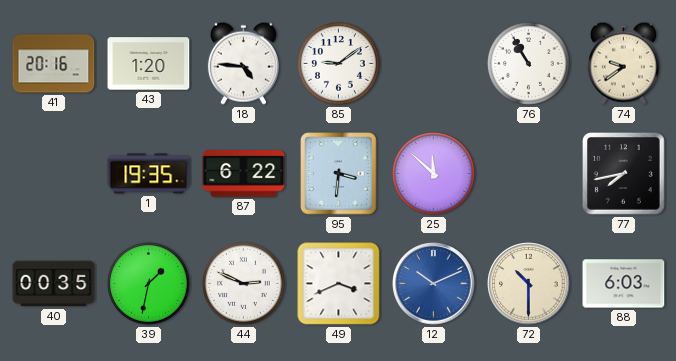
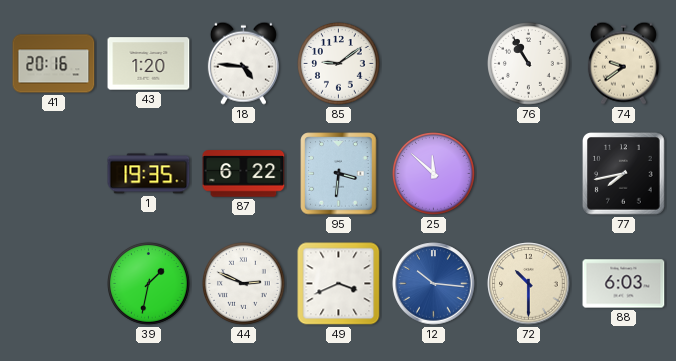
40: 00:35 -> none (54, 284)
12: 10:11 -> 10:16 (434, 284)
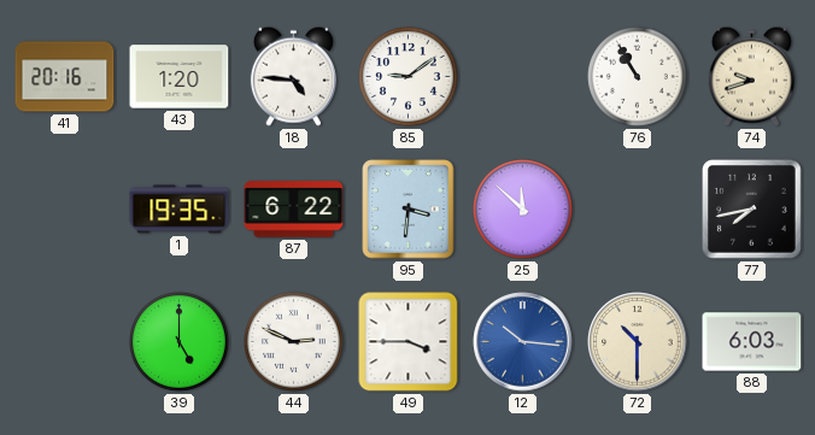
74: 9:39 -> 9:42 (751, 76)
39: 1:32 -> 5:00 (180, 342)
49: 3:41 -> 3:45 (409, 342)
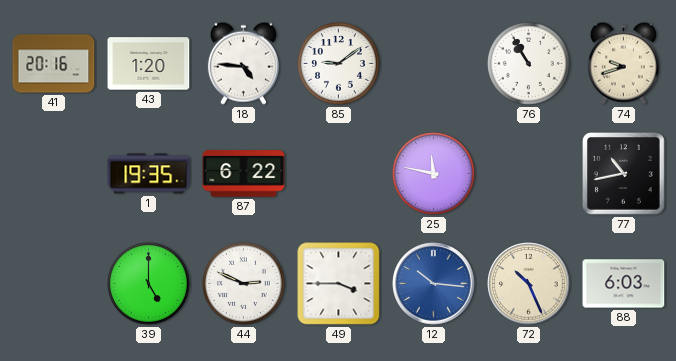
95: 3:31 -> none (409, 210)
25: 11:52 -> 11:47 (434, 174)
77: 7:43 -> 10:43 (624, 174)
72: 10:30 -> 10:26 (529, 284)
